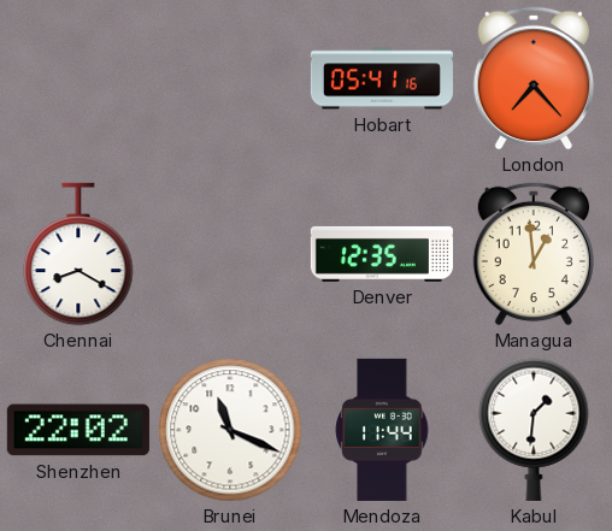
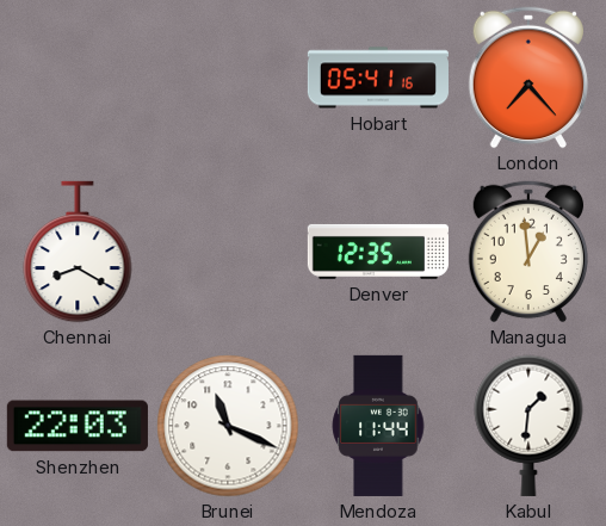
Shenzhen: 22:02 -> 22:03 (78, 426)
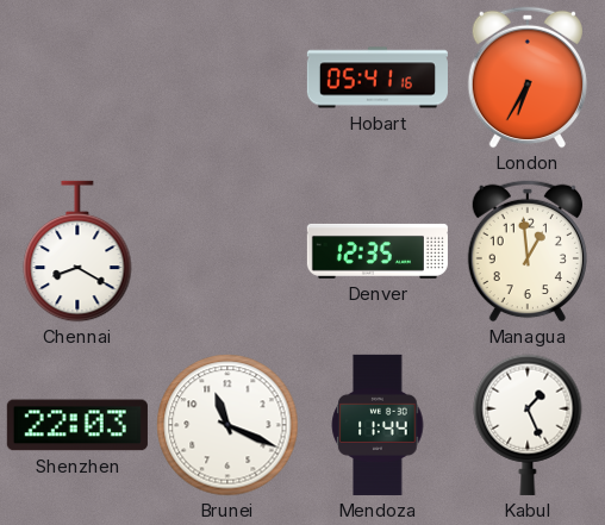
London: 7:23 -> 6:35 (526, 77)
Kabul: 1:31 -> 1:26 (528, 425)
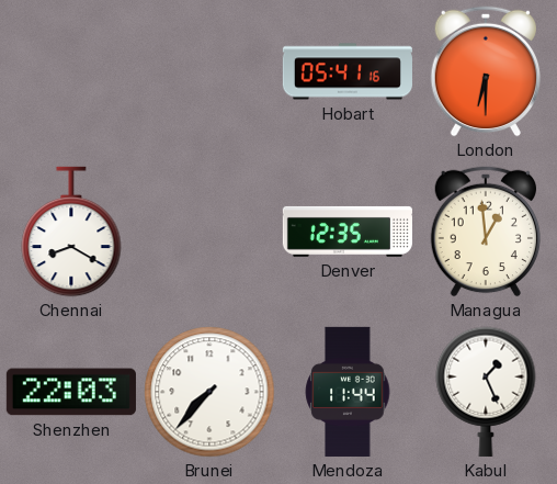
London: 6:35 -> 6:30 (485, 71)
Brunei: 11:19 -> 7:37 (209, 392)
